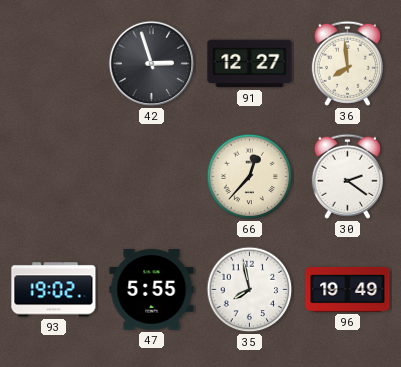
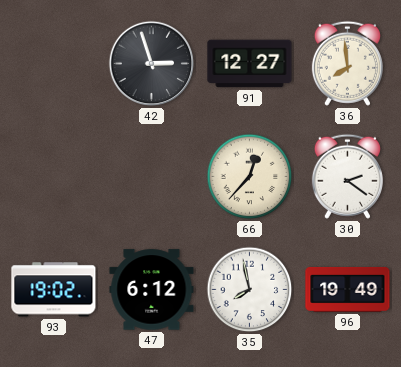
47: 5:55 -> 6:12 (152, 290)
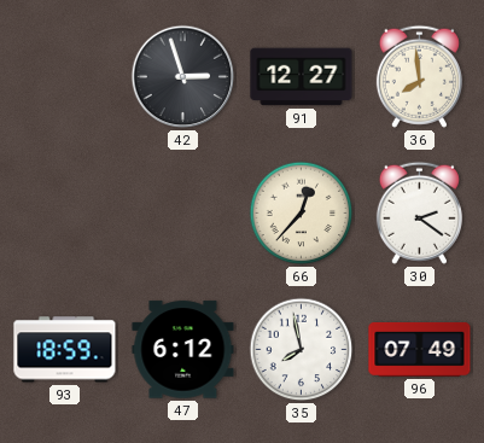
93: 19:02 -> 18:59 (65, 350)
96: 19:49 -> 07:49 (420, 349)
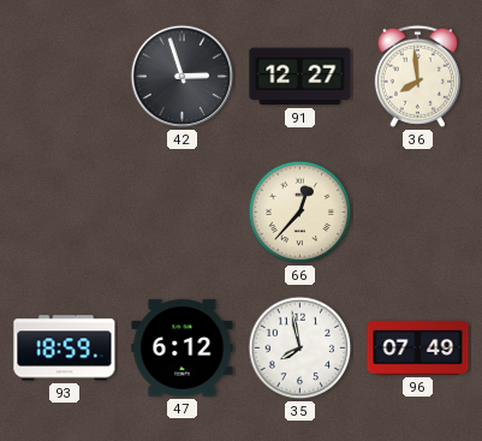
30: 2:21 -> none (419, 212)
